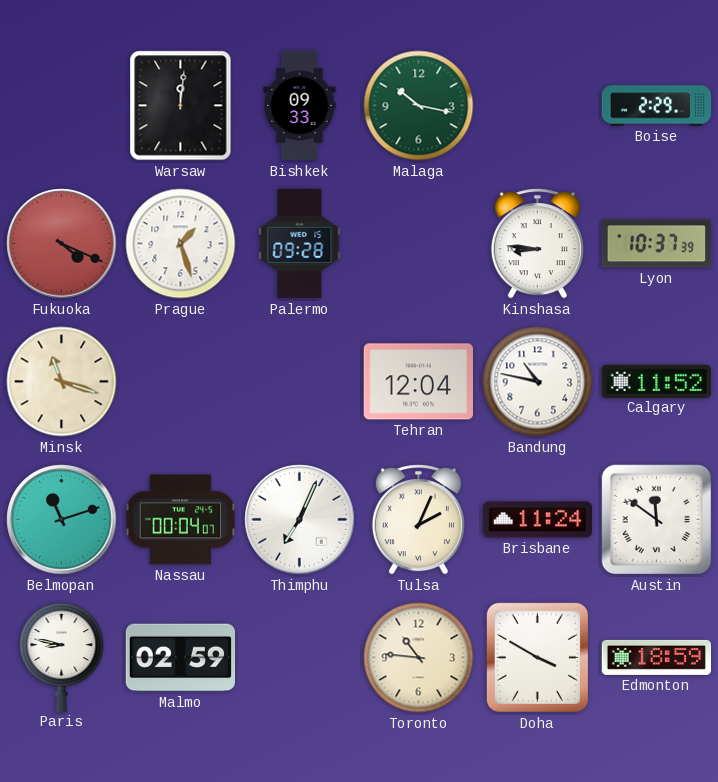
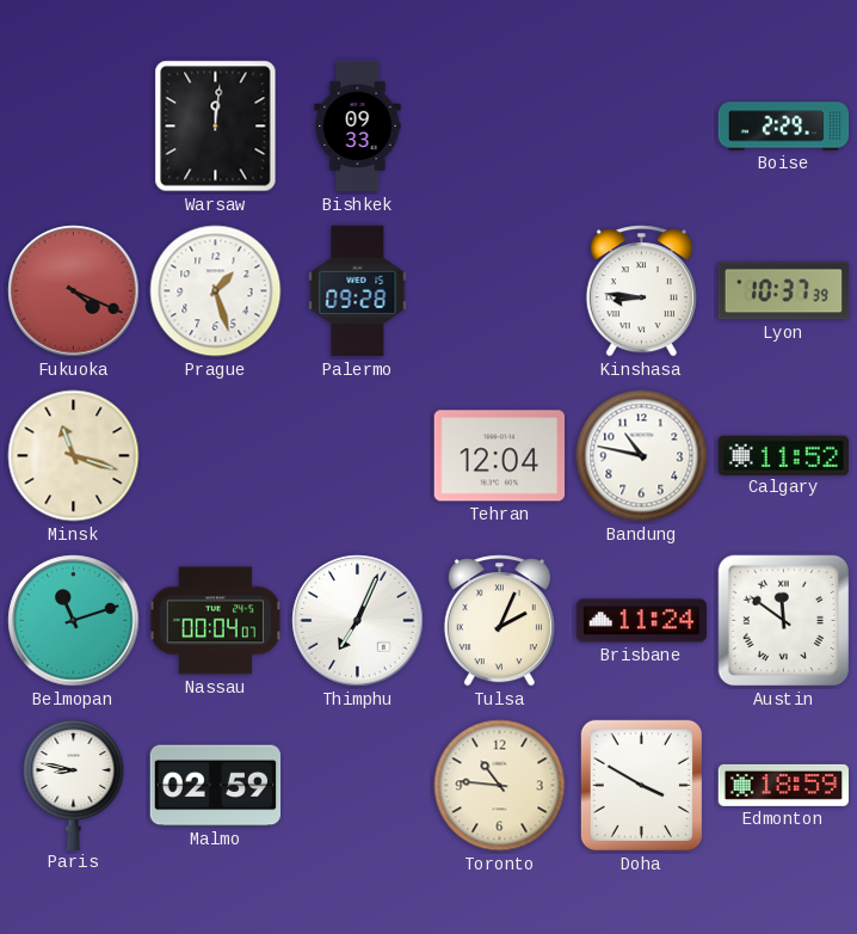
Malaga: 10:17 -> none (419, 106)
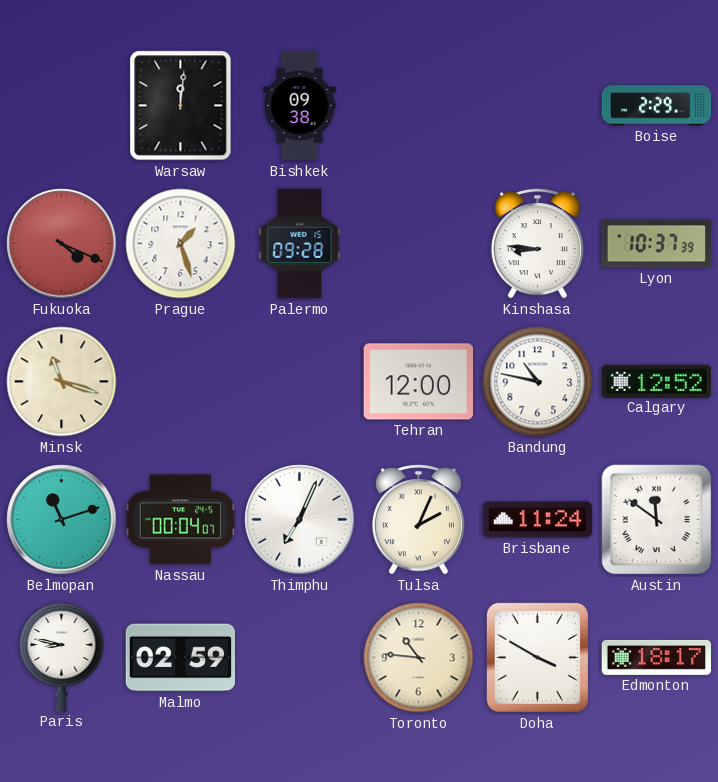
Bishkek: 09:33 -> 09:38 (300, 106)
Tehran: 12:04 -> 12:00 (418, 382)
Calgary: 11:52 -> 12:52 (656, 381)
Edmonton: 18:59 -> 18:17 (657, 657)
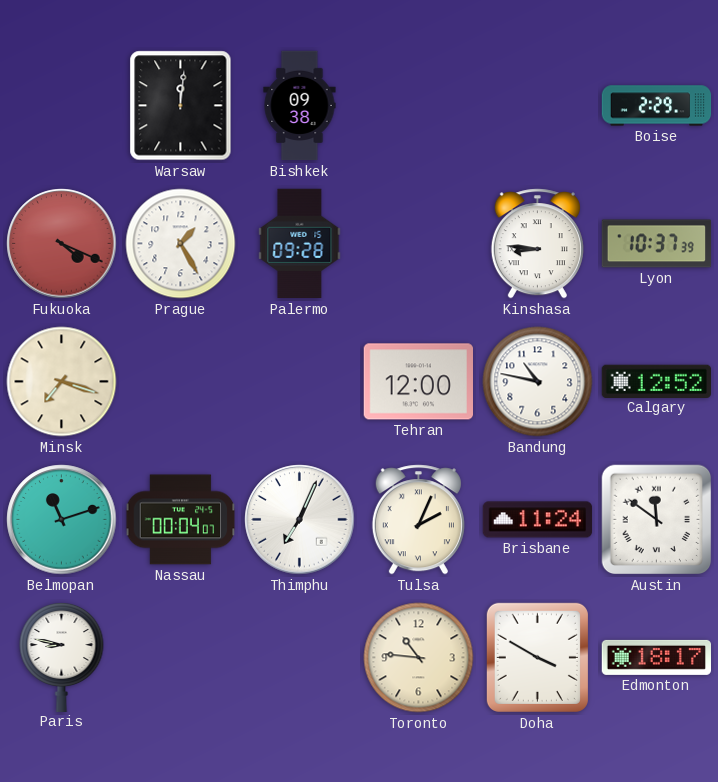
Prague: 1:27 -> 1:25 (181, 244)
Minsk: 11:18 -> 7:18 (62, 382)
Malmo: 02:59 -> none (180, 658)
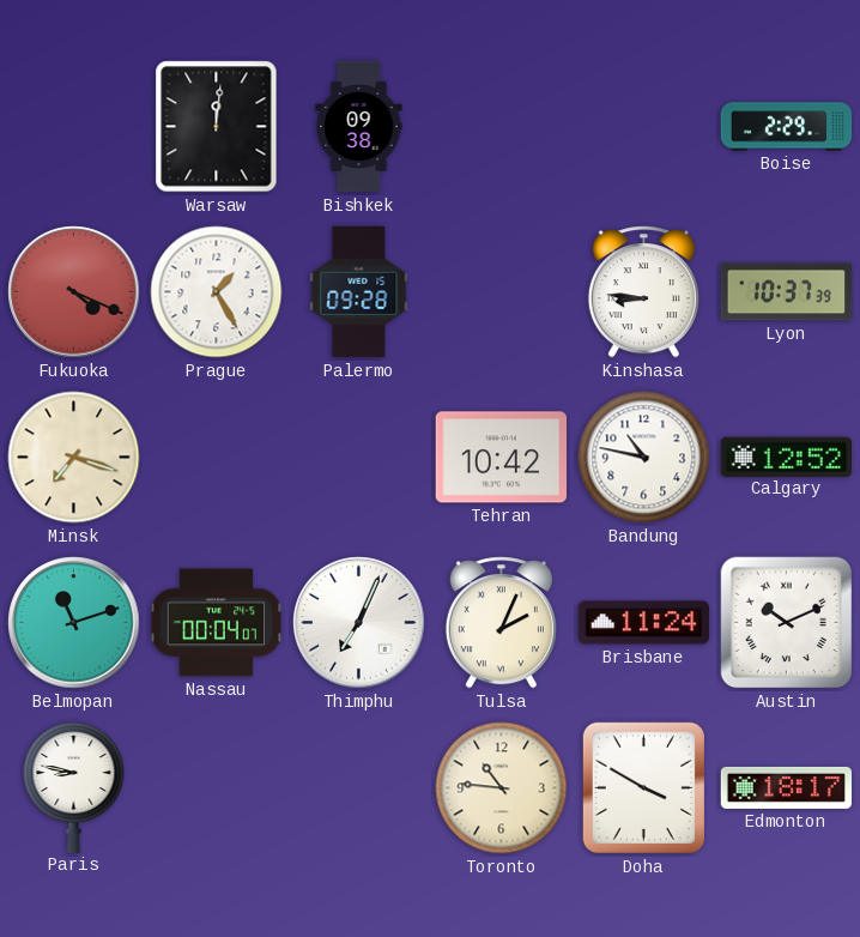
Tehran: 12:00 -> 10:42 (501, 458)
Austin: 11:51 -> 10:11 (787, 623)
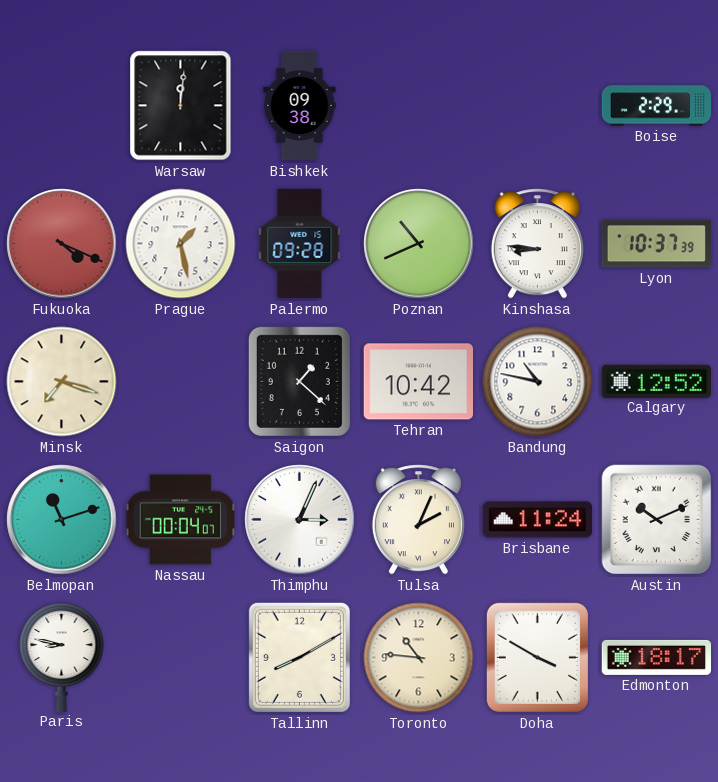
Prague: 1:25 -> 1:28 (181, 244)
Poznan: none -> 10:41 (419, 244)
Saigon: none -> 1:22 (299, 381)
Thimphu: 7:04 -> 3:04 (300, 520)
Tallinn: none -> 8:10 (299, 657)
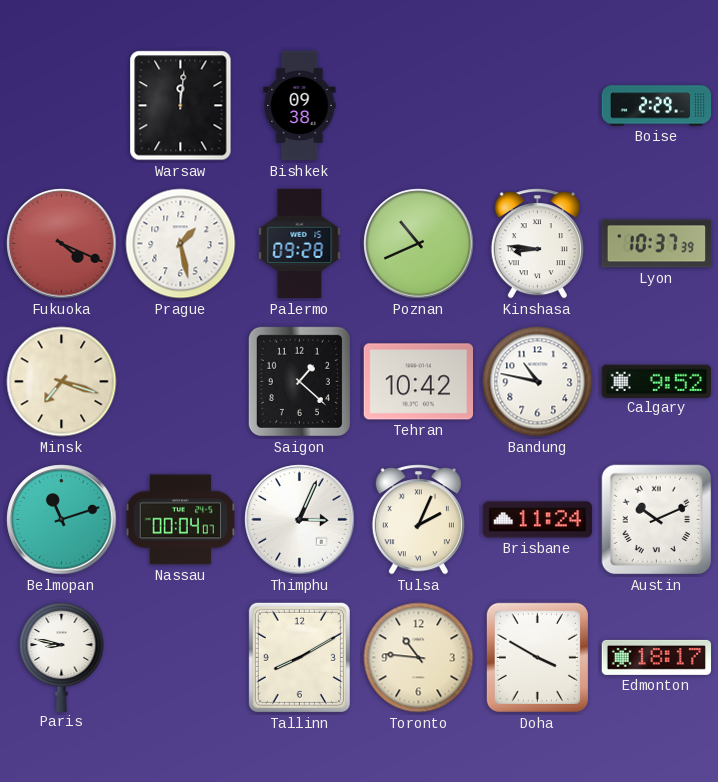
Calgary: 12:52 -> 9:52 (656, 381)
